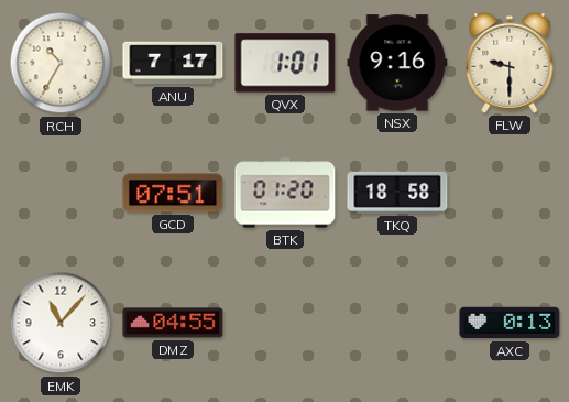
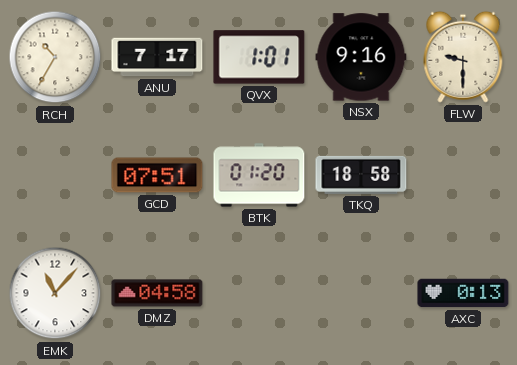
DMZ: 04:55 -> 04:58 (157, 293)
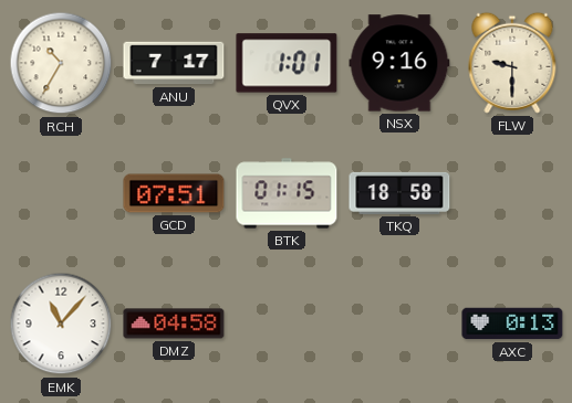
BTK: 01:20 -> 01:15 (287, 193)
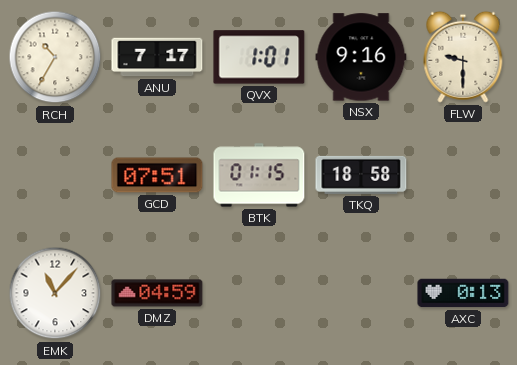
DMZ: 04:58 -> 04:59 (157, 293)
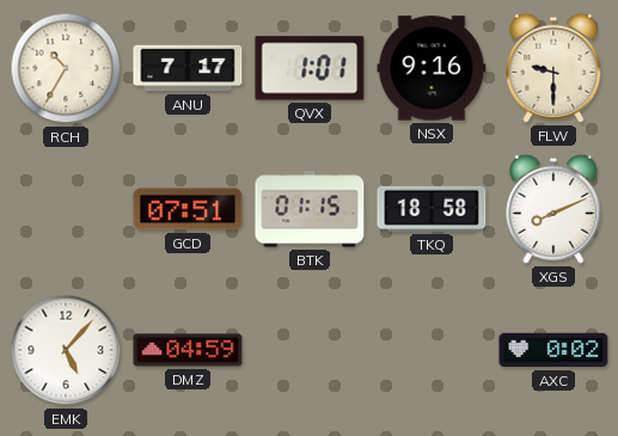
XGS: none -> 8:11 (553, 209)
EMK: 11:07 -> 5:07 (66, 350)
AXC: 0:13 -> 0:02 (553, 350)
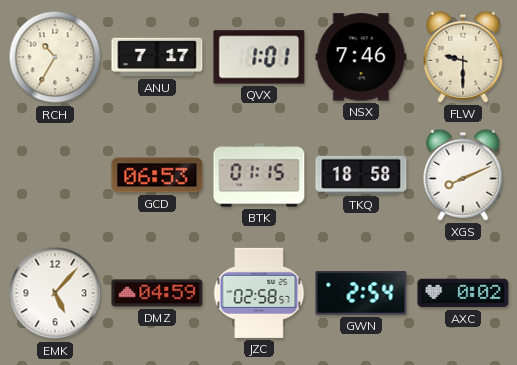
NSX: 9:16 -> 7:46 (361, 57)
GCD: 07:51 -> 06:53 (157, 175)
JZC: none -> 02:58 (259, 293)
GWN: none -> 2:54 (361, 293)
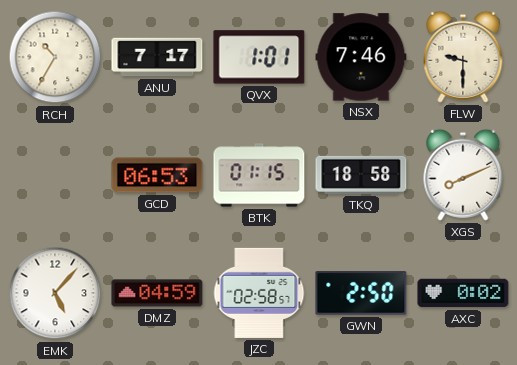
GWN: 2:54 -> 2:50 (361, 293)
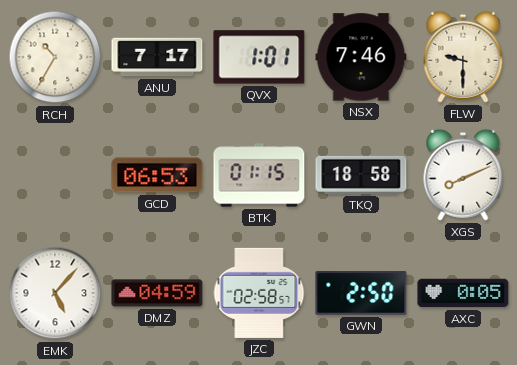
AXC: 0:02 -> 0:05 (463, 293)
